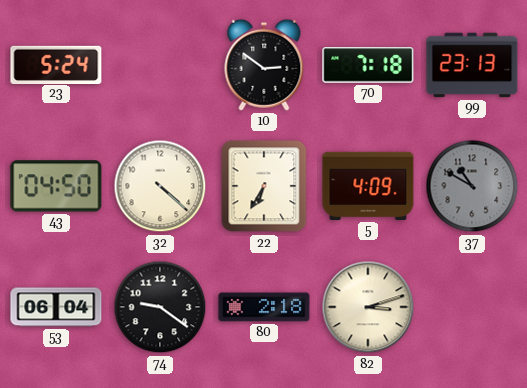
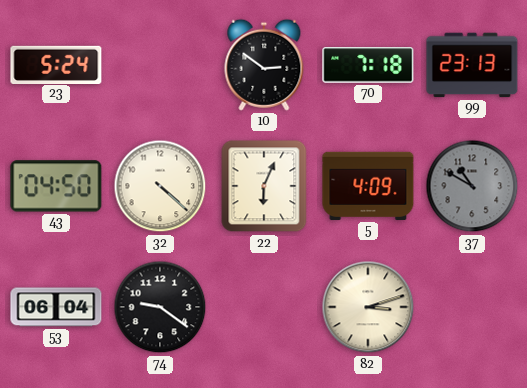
22: 6:35 -> 6:04 (264, 186)
80: 2:18 -> none (264, 307)
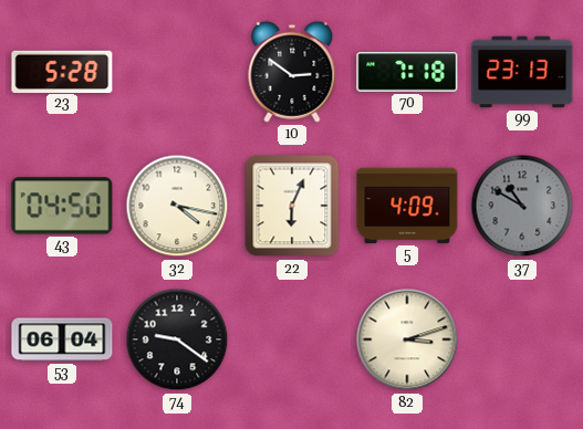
23: 5:24 -> 5:28 (62, 71)
32: 4:22 -> 4:17 (177, 206)
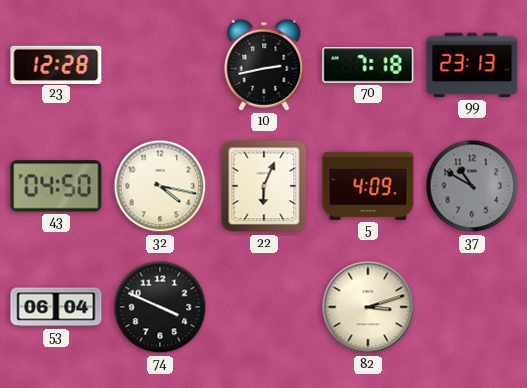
23: 5:28 -> 12:28 (56, 64)
10: 2:51 -> 2:43 (264, 65)
74: 9:21 -> 3:49 (160, 307)
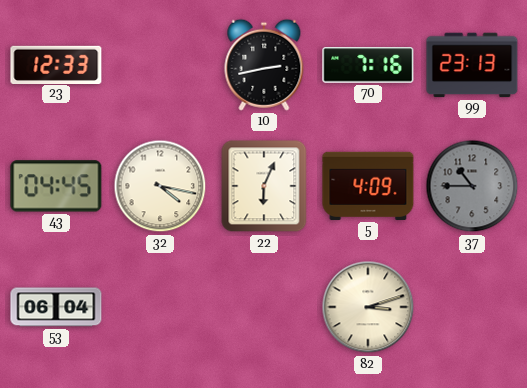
23: 12:28 -> 12:33 (56, 64)
70: 7:18 -> 7:16 (368, 65)
43: 04:50 -> 04:45 (56, 186)
37: 10:50 -> 10:45 (472, 186)
74: 3:49 -> none (160, 307)
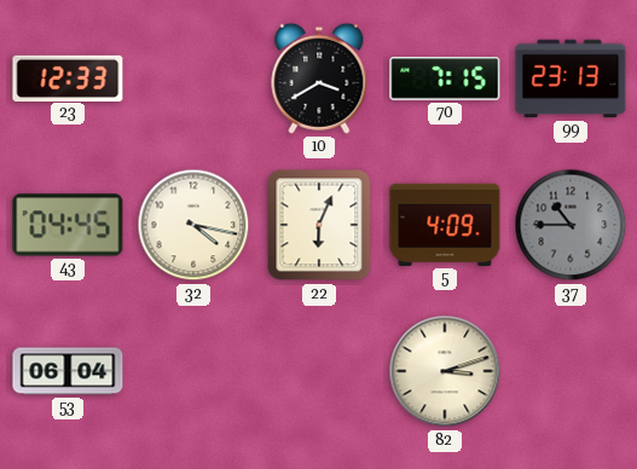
10: 2:43 -> 3:40 (319, 79)
70: 7:16 -> 7:15 (445, 79)
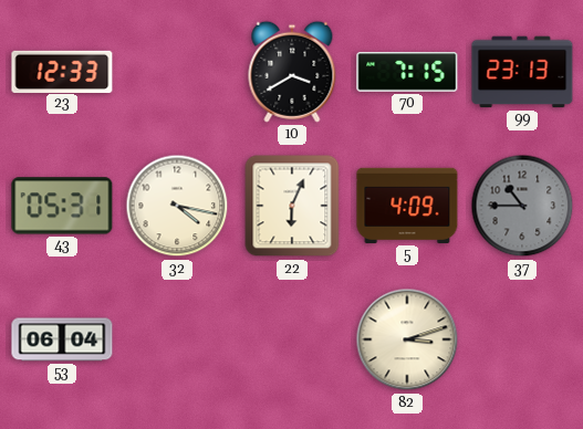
43: 04:45 -> 05:31 (62, 206)
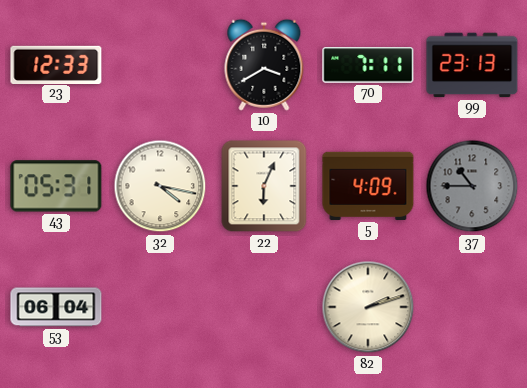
70: 7:15 -> 7:11 (368, 65)
82: 3:12 -> 2:12 (368, 307)
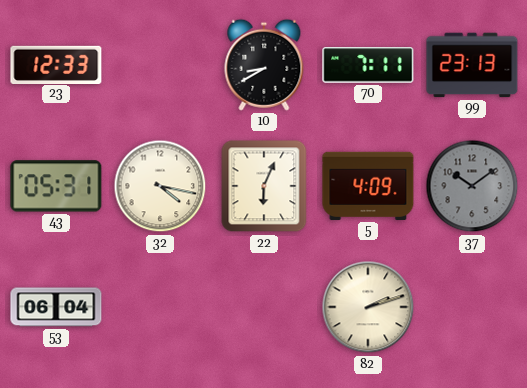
10: 3:40 -> 8:40 (264, 65)
37: 10:45 -> 10:09 (472, 186)
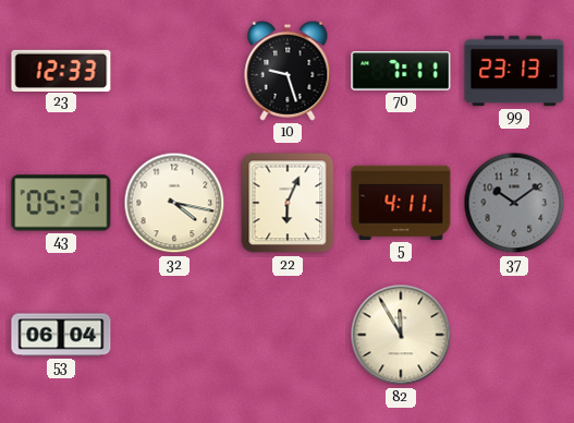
10: 8:40 -> 9:27 (288, 71)
5: 4:09 -> 4:11 (401, 203)
82: 2:12 -> 11:55 (401, 335)
